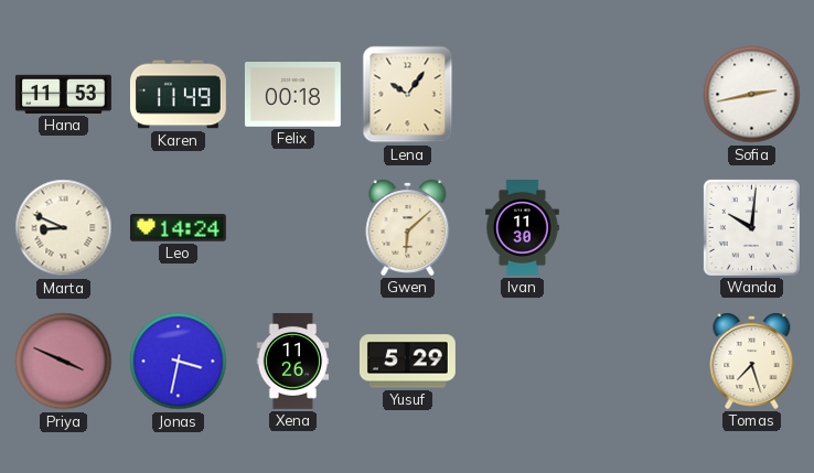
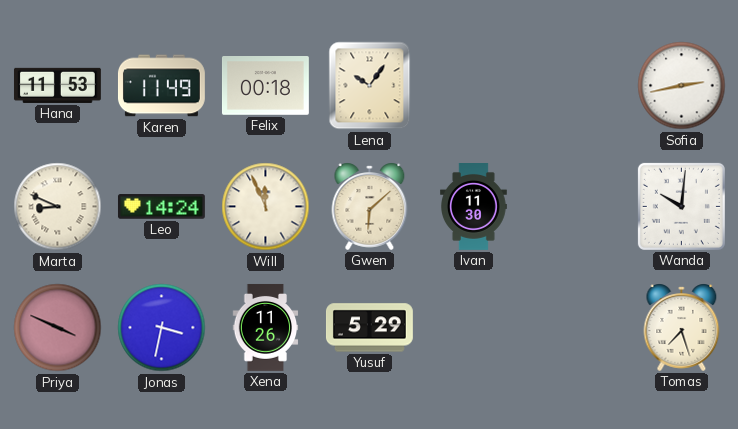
Will: none -> 11:56 (266, 207)
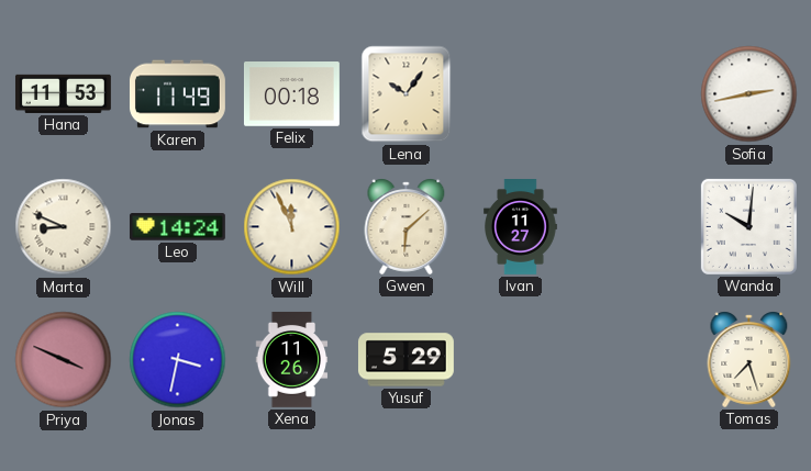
Ivan: 11:30 -> 11:27 (521, 227)
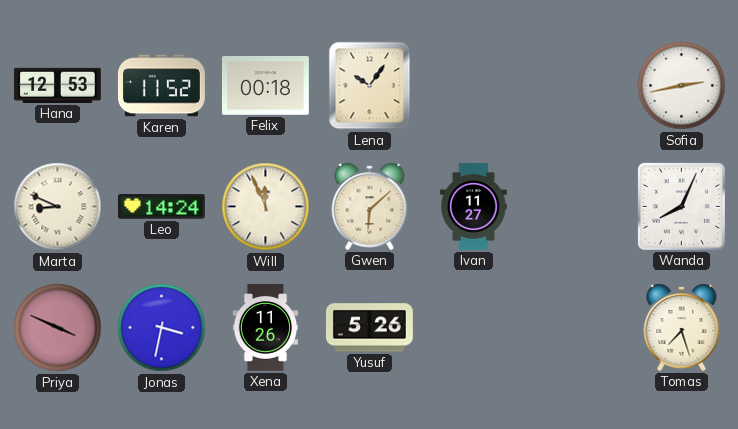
Hana: 11:53 -> 12:53 (57, 85)
Karen: 11:49 -> 11:52 (161, 86)
Wanda: 10:01 -> 8:04 (681, 206)
Yusuf: 5:29 -> 5:26 (369, 328)
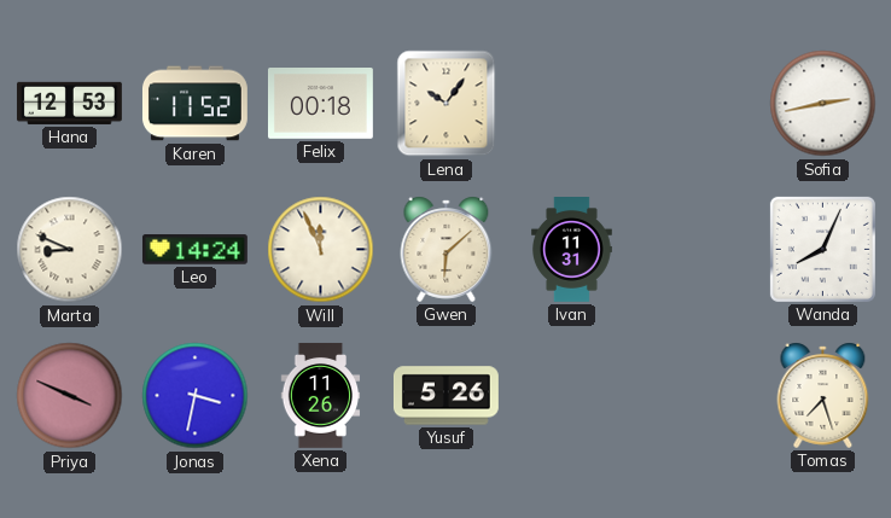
Ivan: 11:27 -> 11:31 (572, 250)
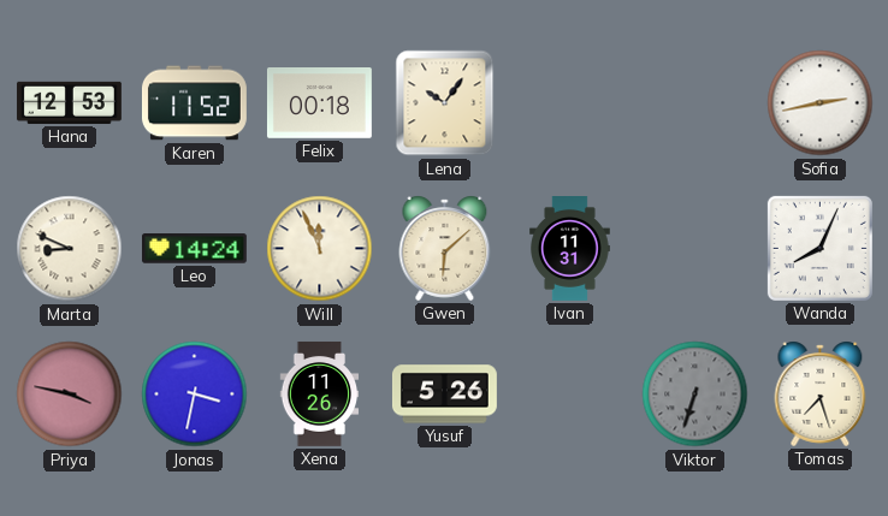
Priya: 3:49 -> 3:47 (70, 395)
Viktor: none -> 6:33 (695, 395)
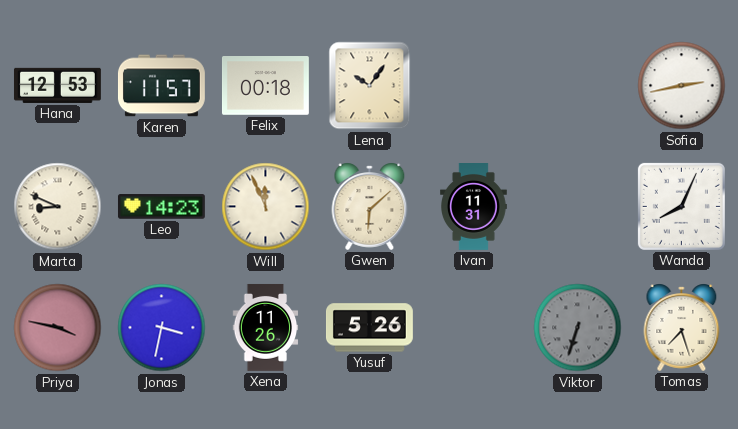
Karen: 11:52 -> 11:57 (161, 86)
Leo: 14:24 -> 14:23 (161, 207)
